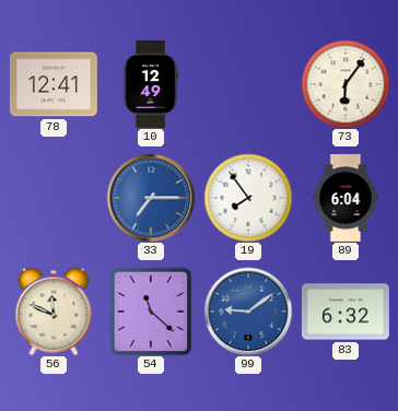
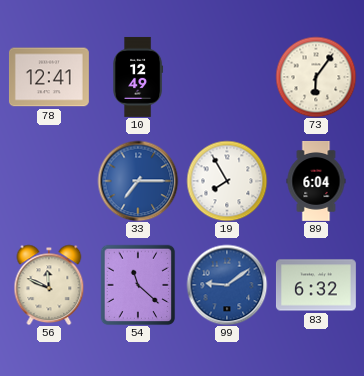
19: 7:54 -> 7:55 (227, 181)
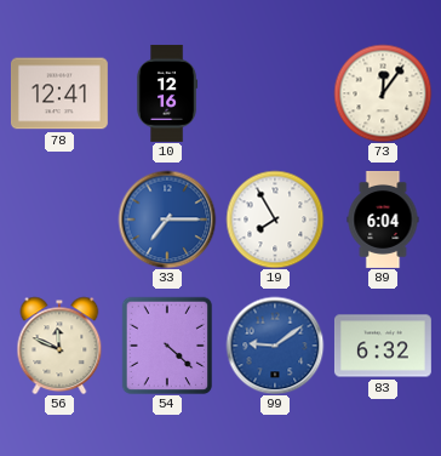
10: 12:49 -> 12:16 (167, 93)
73: 6:06 -> 12:06 (383, 93)
54: 11:22 -> 4:22 (167, 346)
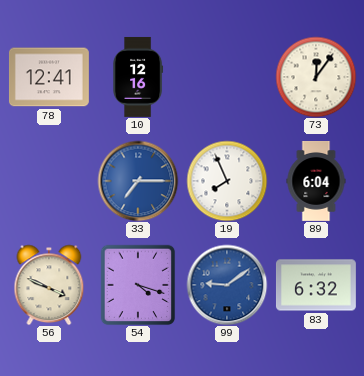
19: 7:55 -> 7:56 (227, 181)
56: 11:49 -> 3:49 (49, 285)
54: 4:22 -> 4:18 (138, 285)
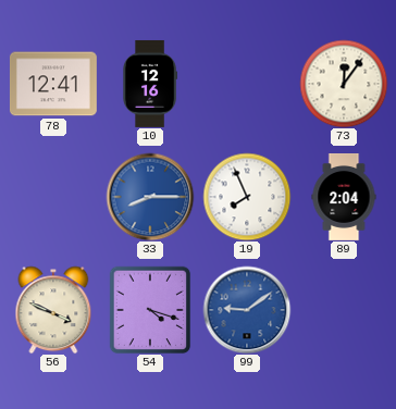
33: 7:15 -> 8:15 (150, 197)
89: 6:04 -> 2:04 (344, 198)
83: 6:32 -> none (316, 285)
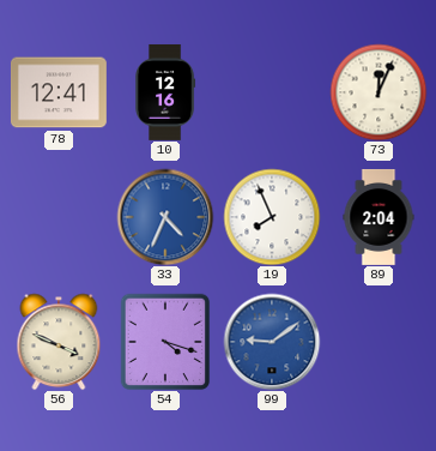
73: 12:06 -> 12:04 (379, 92)
33: 8:15 -> 4:34 (165, 217)
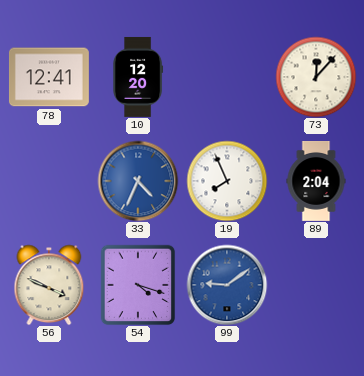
10: 12:16 -> 12:20 (138, 77)
73: 12:04 -> 12:07 (316, 77)
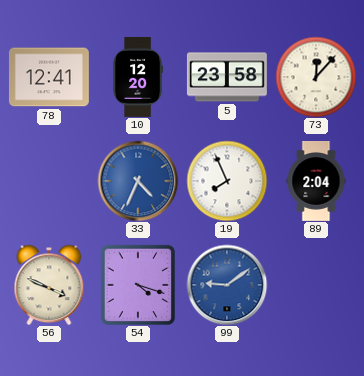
5: none -> 23:58 (227, 77)
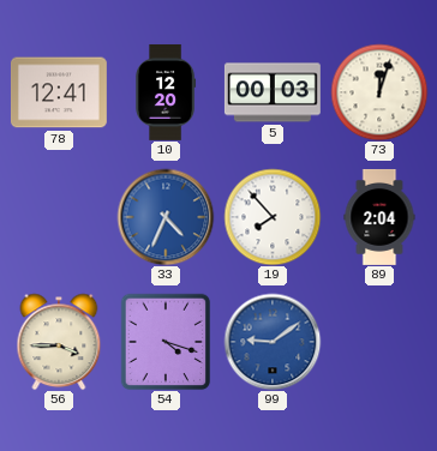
5: 23:58 -> 00:03 (273, 92)
73: 12:07 -> 12:03 (379, 92)
19: 7:56 -> 7:53 (273, 217)
56: 3:49 -> 3:45 (59, 342)
